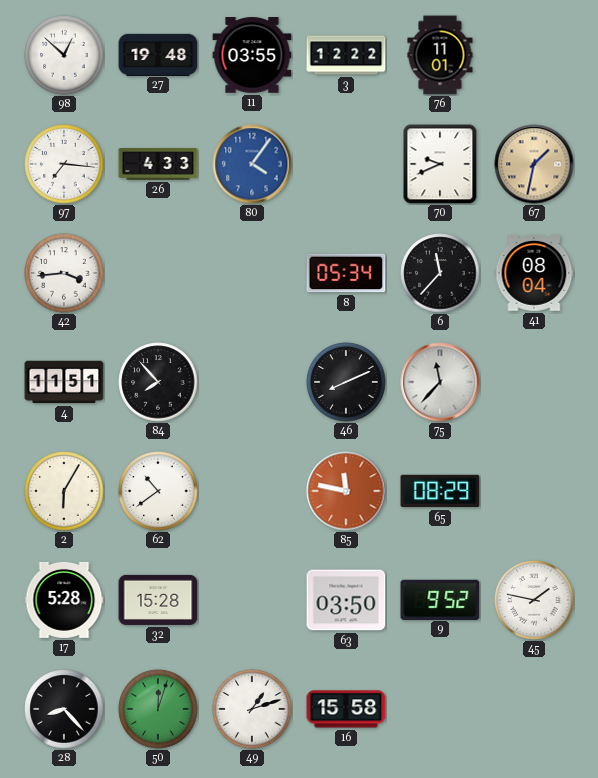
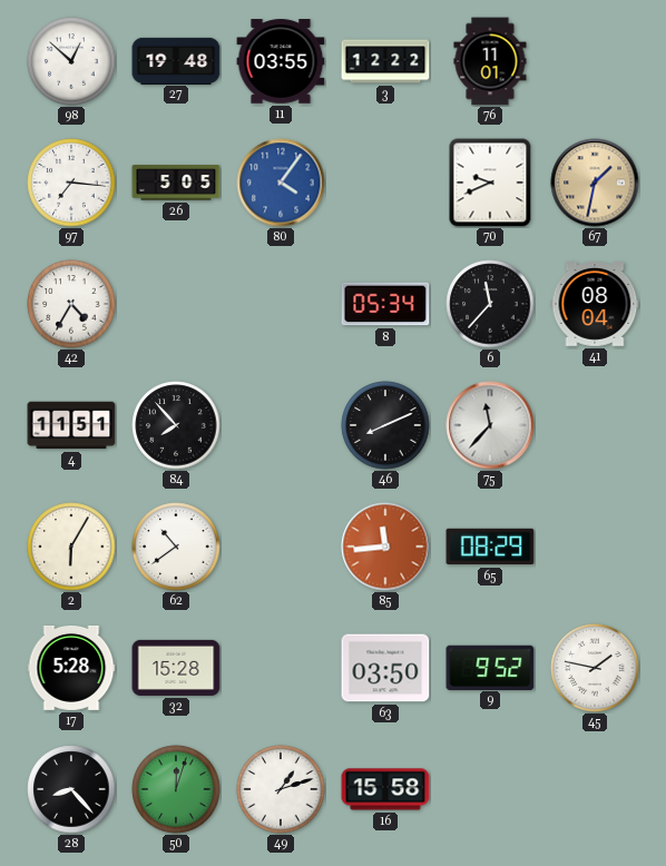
26: 4:33 -> 5:05 (176, 183)
42: 3:44 -> 4:35 (71, 304)
85: 11:47 -> 11:44 (385, 547)
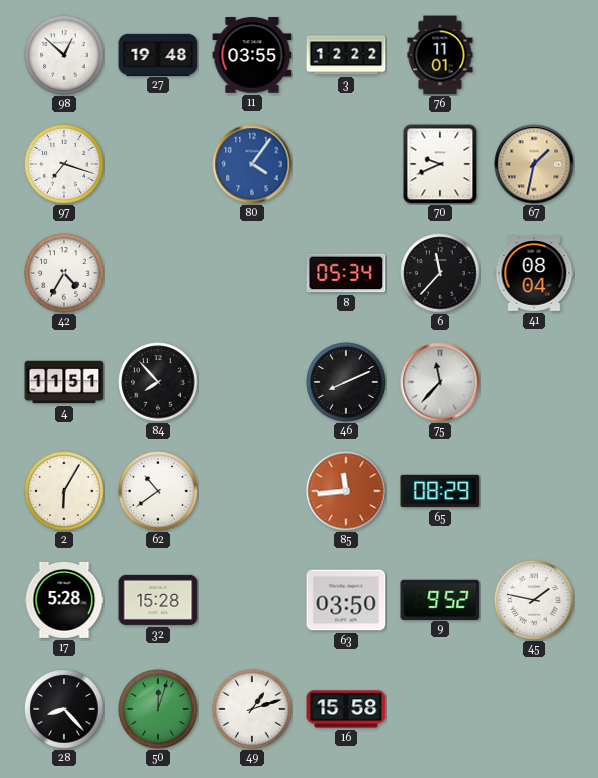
97: 7:16 -> 7:18 (64, 164)
26: 5:05 -> none (176, 183)
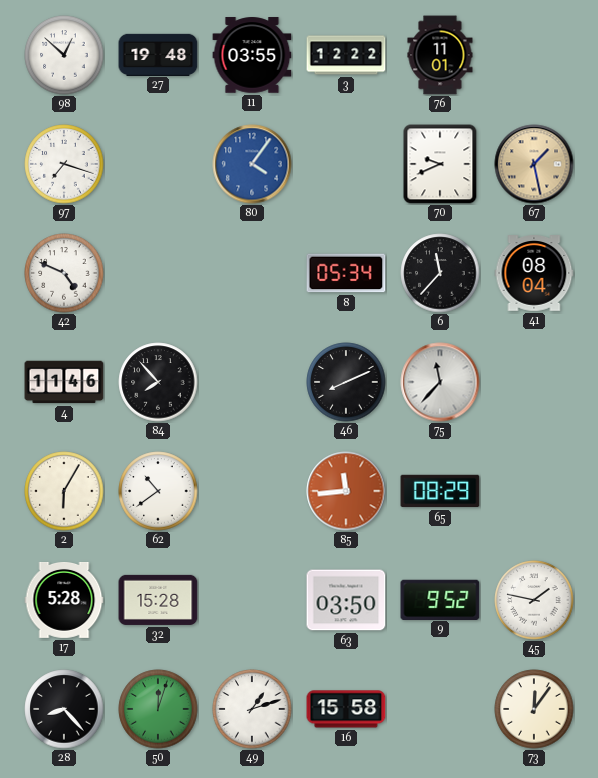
67: 1:32 -> 1:28 (534, 164)
42: 4:35 -> 4:49 (64, 273)
4: 11:51 -> 11:46 (64, 382)
73: none -> 12:06 (534, 709)
